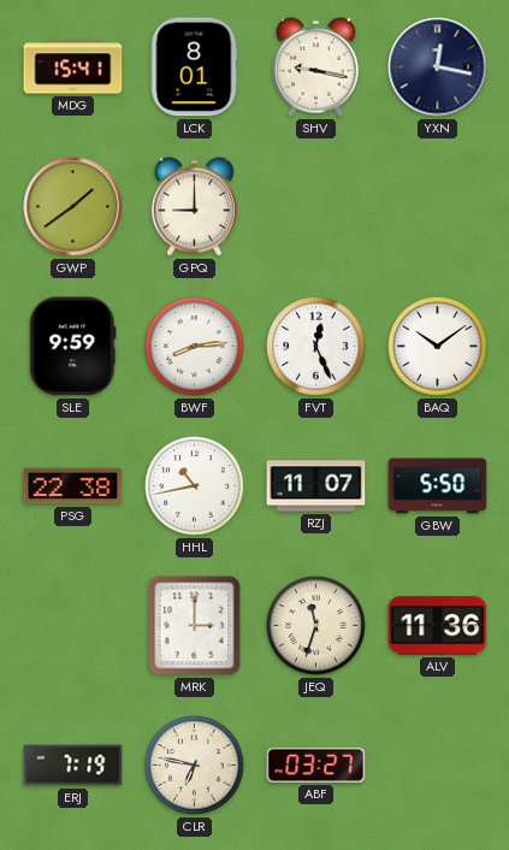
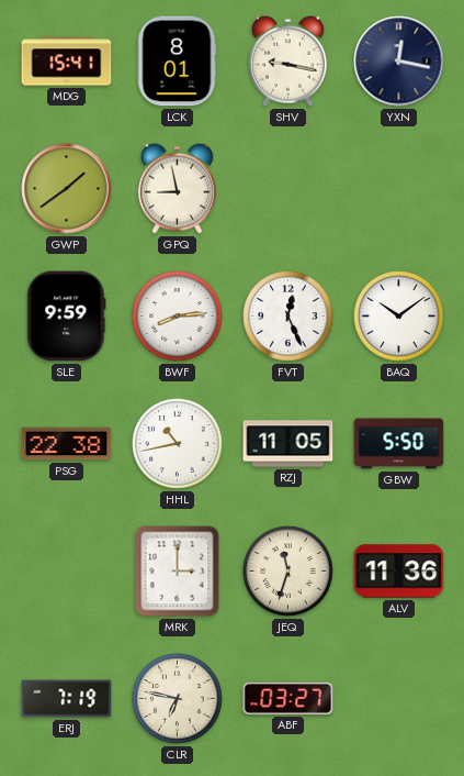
GPQ: 9:00 -> 8:58 (177, 188)
RZJ: 11:07 -> 11:05 (288, 444)
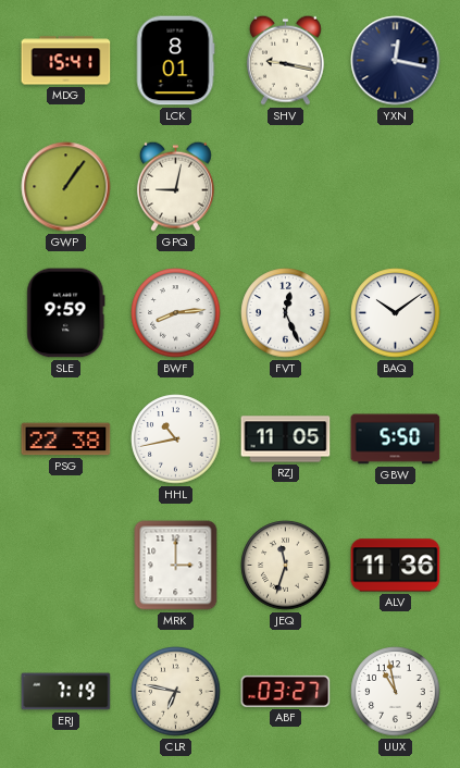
GWP: 1:39 -> 1:06 (66, 187)
GPQ: 8:58 -> 9:02 (175, 186)
UUX: none -> 10:58 (396, 692)
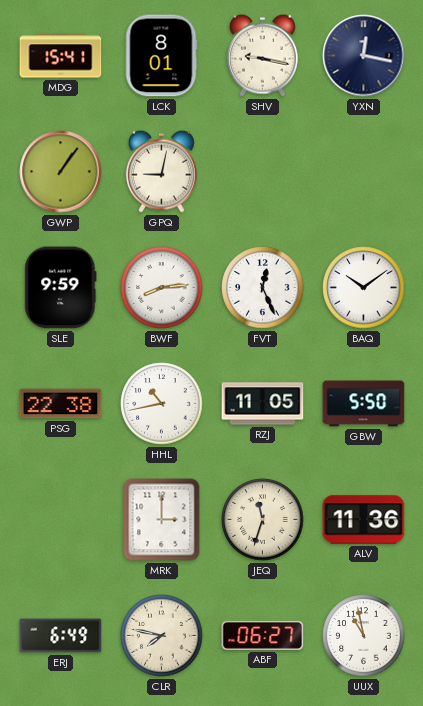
ERJ: 7:19 -> 6:49 (61, 636)
CLR: 6:47 -> 7:47 (162, 636)
ABF: 03:27 -> 06:27 (263, 635)
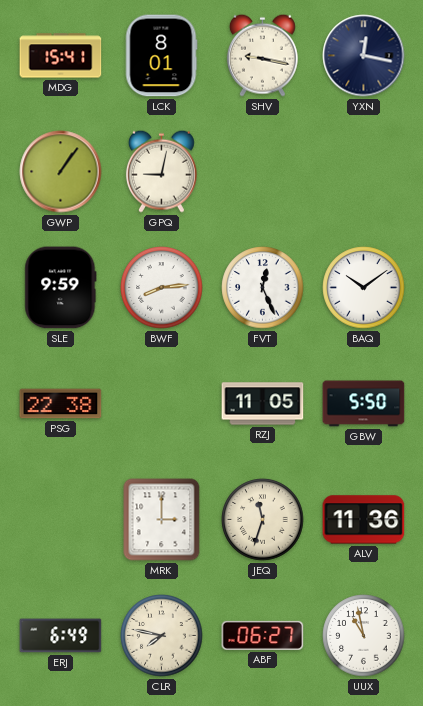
HHL: 10:43 -> none (162, 404)
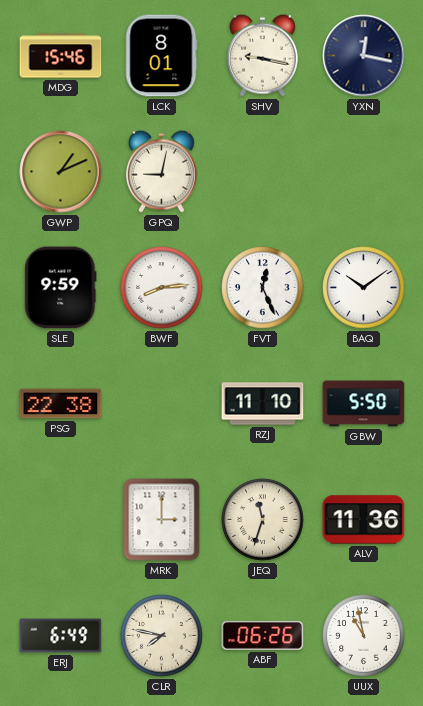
MDG: 15:41 -> 15:46 (61, 56)
GWP: 1:06 -> 1:11 (61, 172)
RZJ: 11:05 -> 11:10 (263, 404)
ABF: 06:27 -> 06:26 (263, 635)
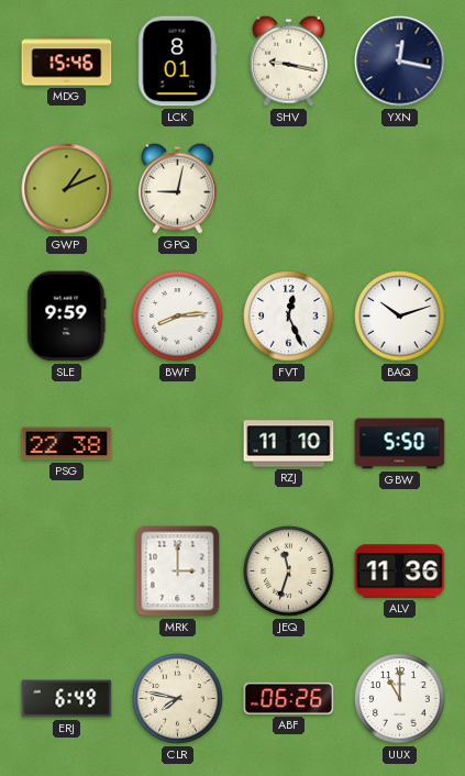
BAQ: 10:09 -> 10:12 (400, 317)
UUX: 10:58 -> 11:00 (400, 699)
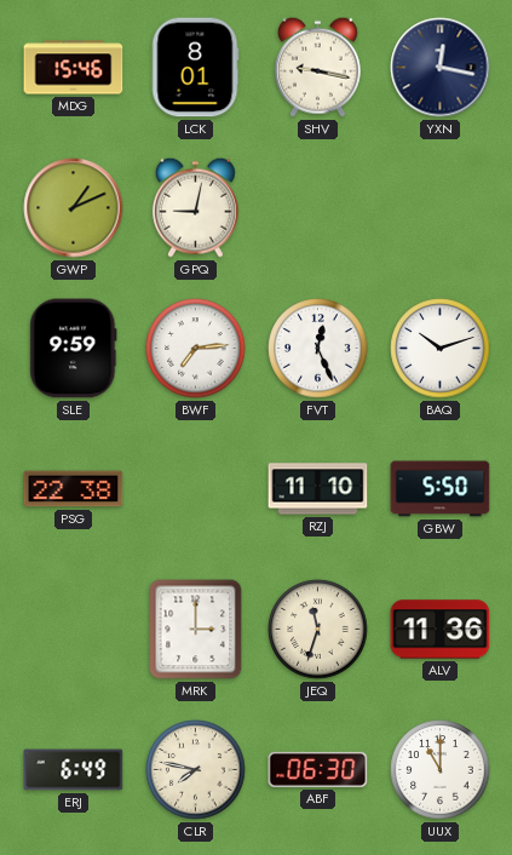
BWF: 8:14 -> 7:14 (196, 349)
ABF: 06:26 -> 06:30 (318, 769)
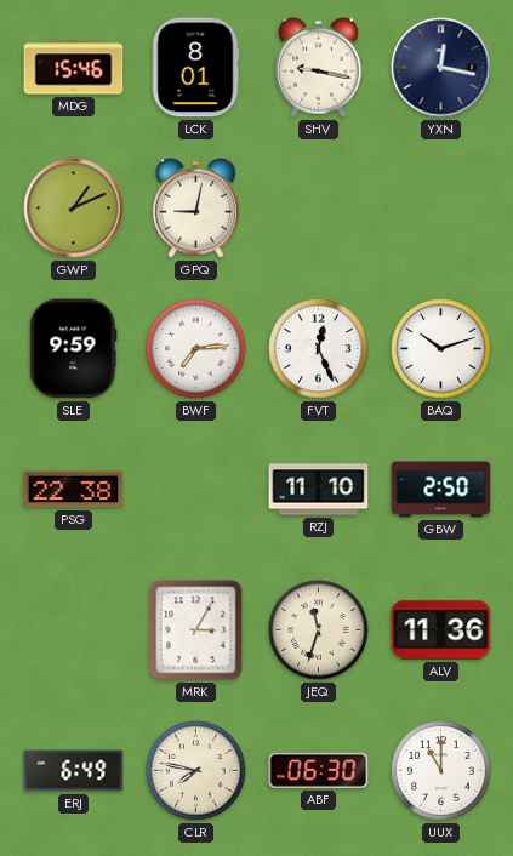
GBW: 5:50 -> 2:50 (441, 490)
MRK: 3:00 -> 3:05 (196, 630)
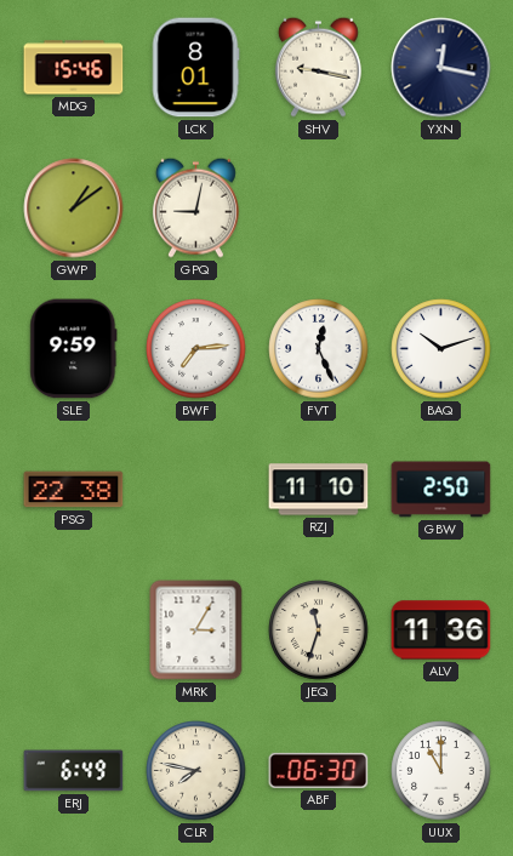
GWP: 1:11 -> 1:09 (74, 209)
